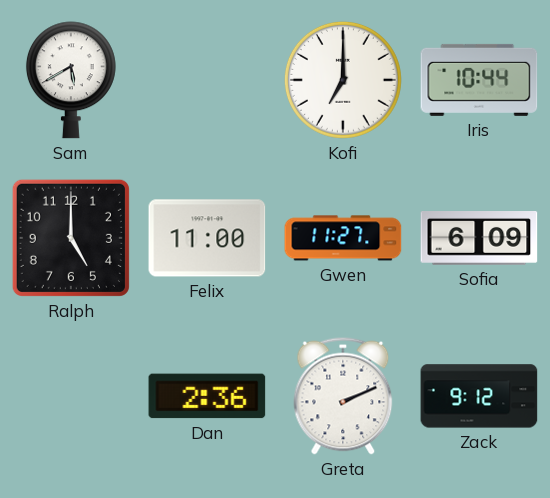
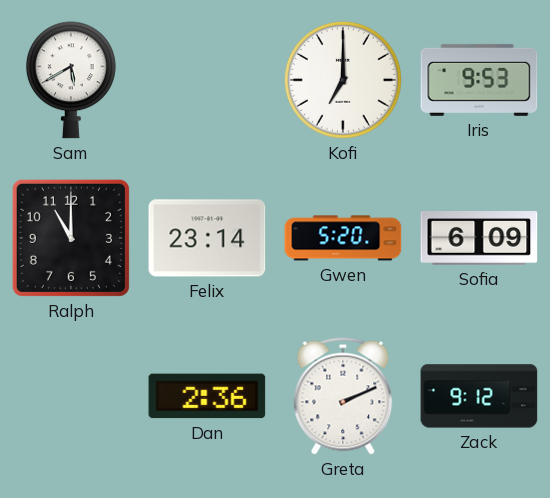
Iris: 10:44 -> 9:53 (479, 80)
Ralph: 5:00 -> 11:00 (71, 238)
Felix: 11:00 -> 23:14 (207, 238)
Gwen: 11:27 -> 5:20 (343, 238)
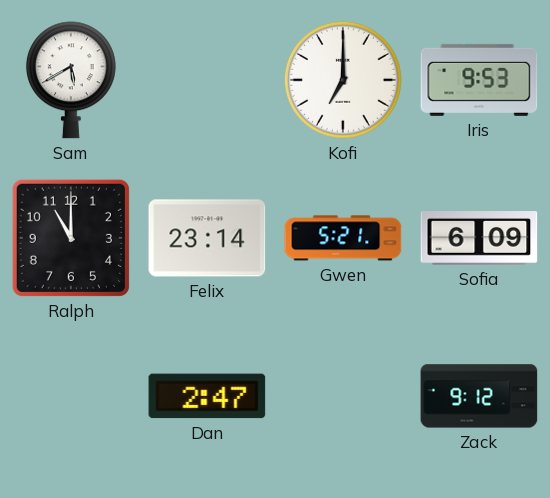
Gwen: 5:20 -> 5:21 (343, 238)
Dan: 2:36 -> 2:47 (207, 396)
Greta: 2:11 -> none (343, 396)
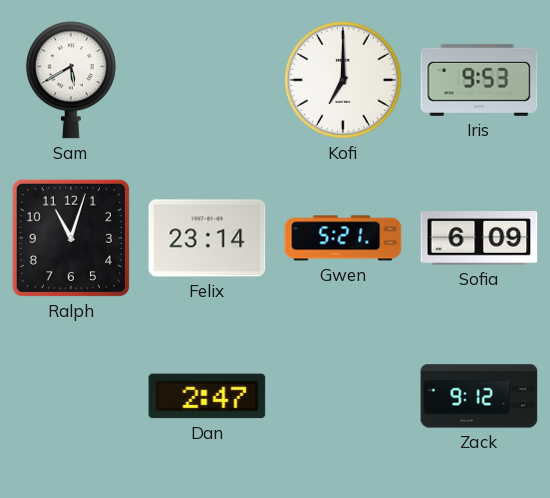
Ralph: 11:00 -> 11:03 (71, 238)
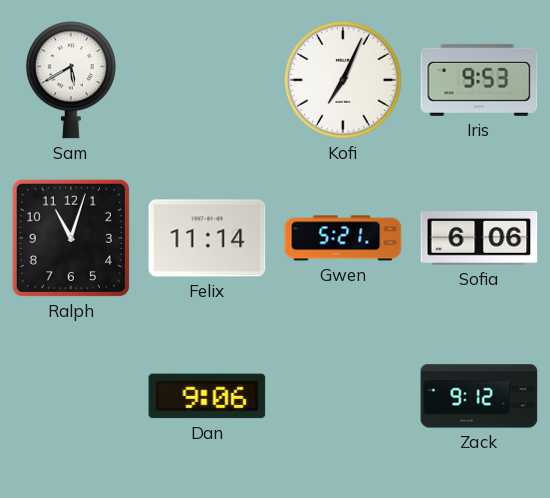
Kofi: 7:00 -> 7:04 (343, 80)
Felix: 23:14 -> 11:14 (207, 238)
Sofia: 6:09 -> 6:06 (479, 239)
Dan: 2:47 -> 9:06 (207, 396)
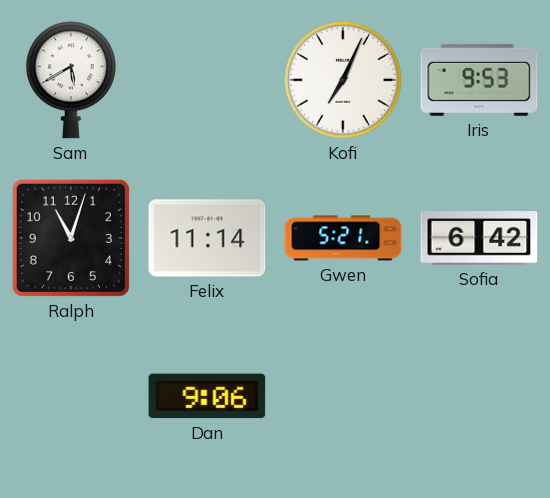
Sofia: 6:06 -> 6:42 (479, 239)
Zack: 9:12 -> none (479, 396)
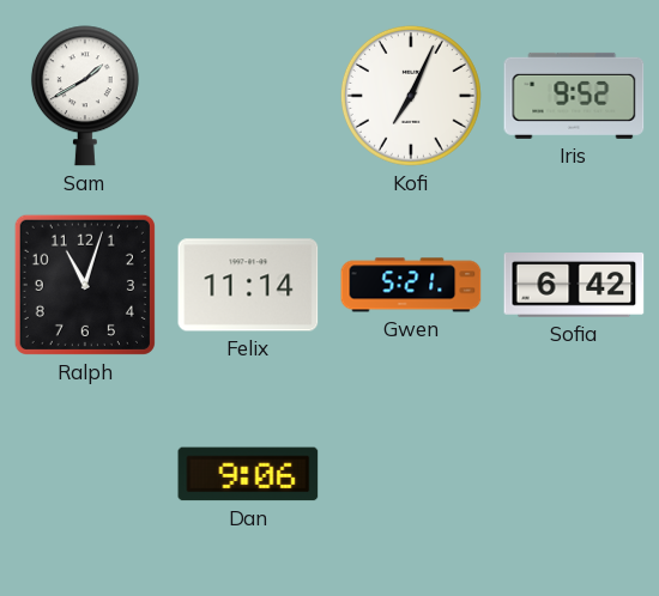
Sam: 5:40 -> 1:40 (85, 96)
Iris: 9:53 -> 9:52 (574, 96)
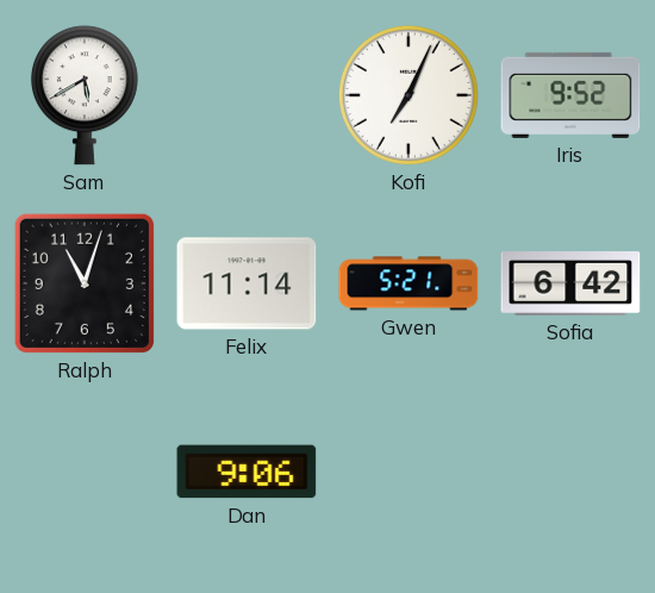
Sam: 1:40 -> 5:40 (85, 95)
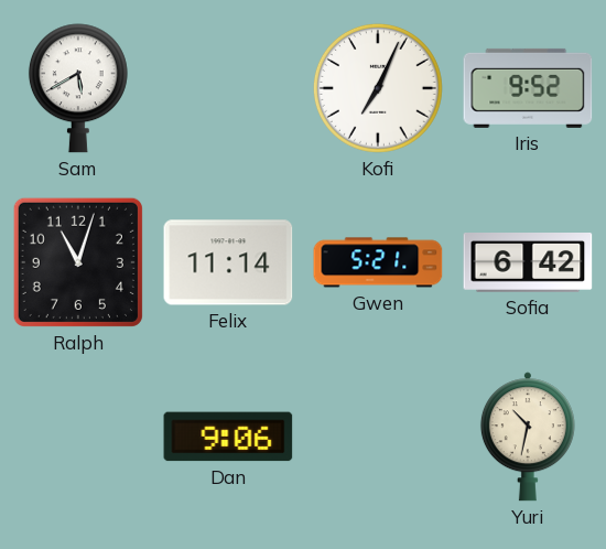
Yuri: none -> 10:32 (528, 437)
